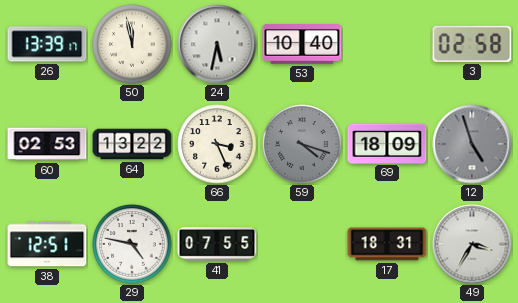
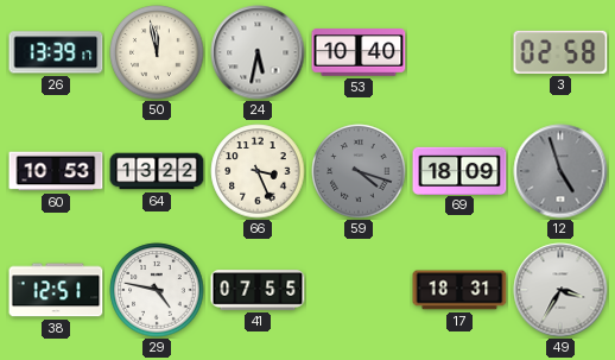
60: 02:53 -> 10:53 (56, 171)
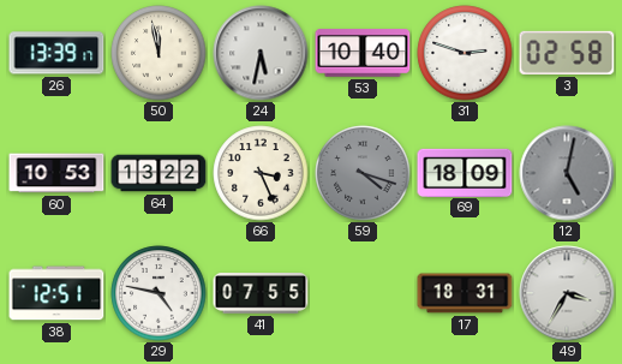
31: none -> 2:48 (465, 53)
12: 4:57 -> 5:02 (567, 173)
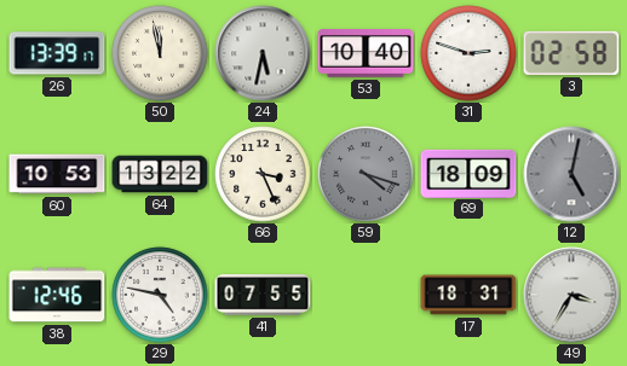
38: 12:51 -> 12:46 (57, 295)
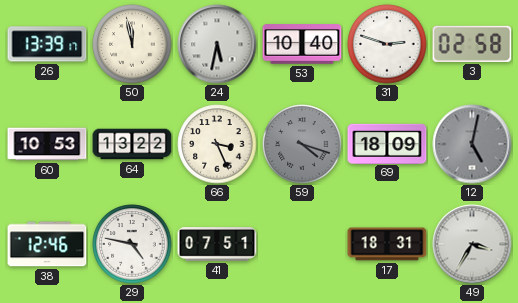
41: 07:55 -> 07:51 (217, 244)
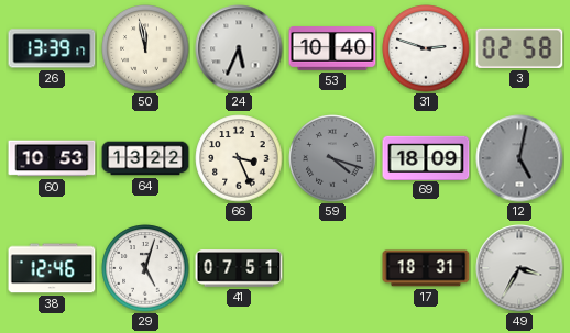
24: 5:32 -> 5:34 (239, 48)
29: 4:47 -> 5:03 (145, 268)
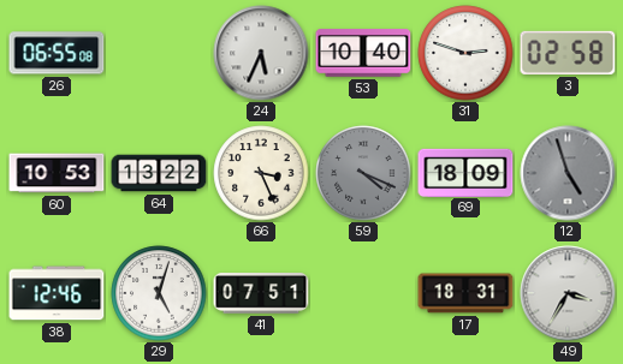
26: 13:39 -> 06:55 (57, 53)
50: 11:58 -> none (145, 48)
59: 4:18 -> 4:19 (363, 173)
12: 5:02 -> 4:57 (568, 173)
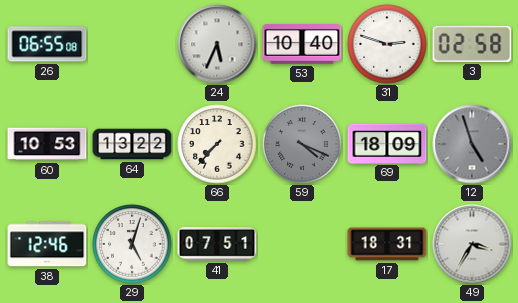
66: 3:26 -> 7:37 (217, 144)
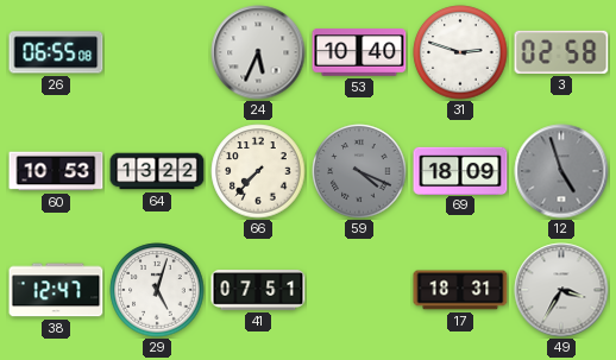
38: 12:46 -> 12:47 (56, 290)
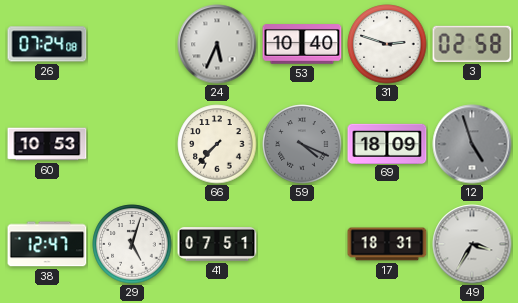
26: 06:55 -> 07:24 (47, 44)
64: 13:22 -> none (157, 171)
